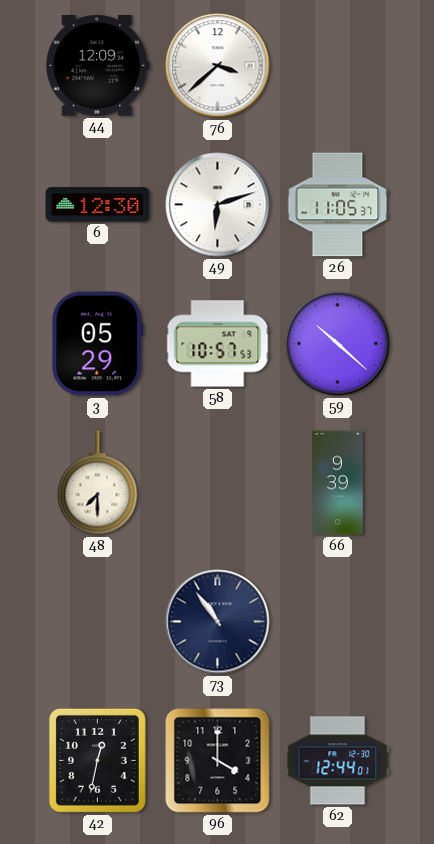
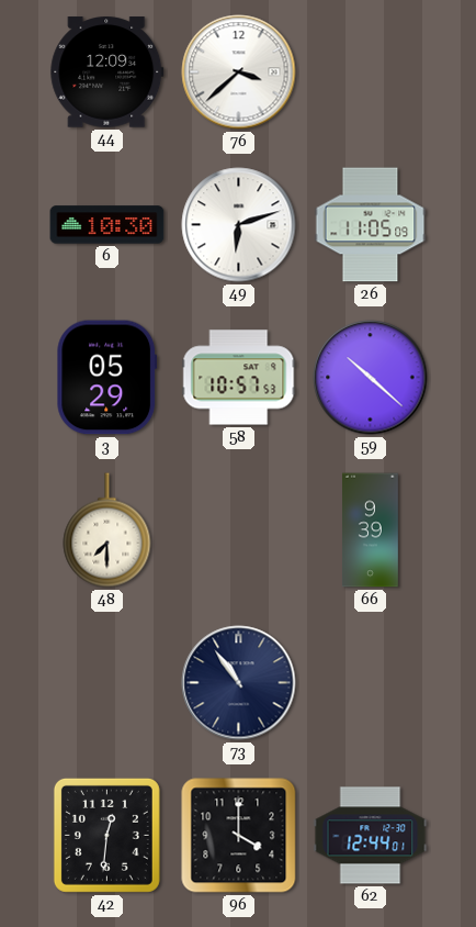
6: 12:30 -> 10:30 (107, 225)
26: 11:05:37 -> 11:05:09 (371, 225)
42: 12:32 -> 12:31 (106, 835)
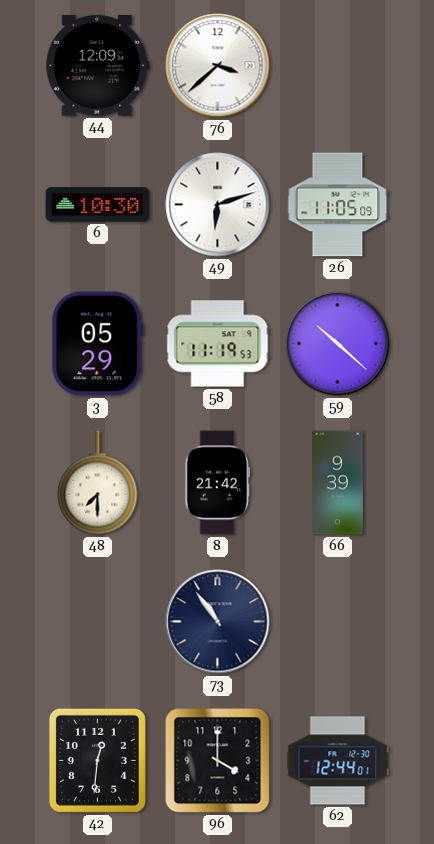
58: 10:57 -> 11:19 (218, 344)
8: none -> 21:42 (218, 483)
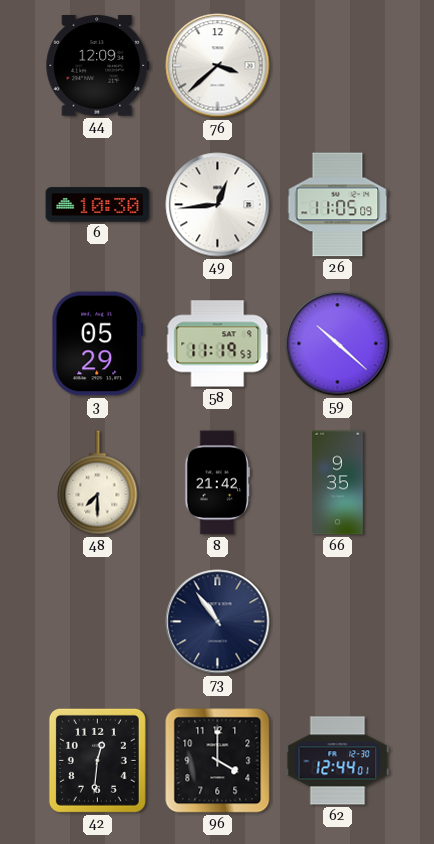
49: 6:12 -> 12:44 (218, 205)
66: 9:39 -> 9:35 (338, 483)
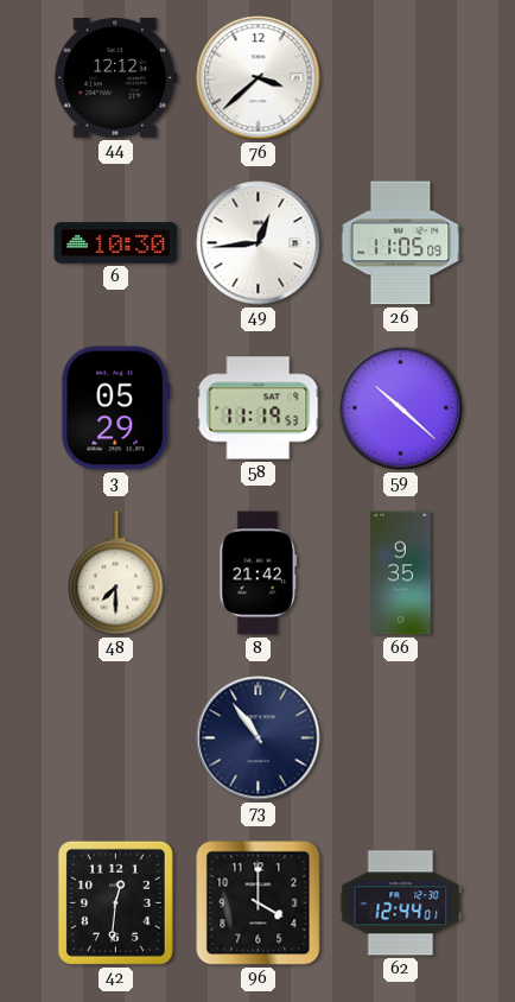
44: 12:09 -> 12:12 (116, 78)
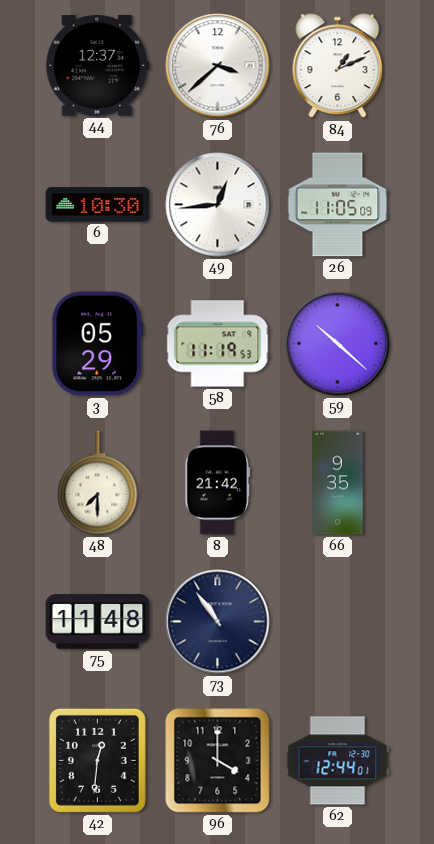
44: 12:12 -> 12:37 (98, 66)
84: none -> 1:11 (338, 66)
75: none -> 11:48 (98, 622)
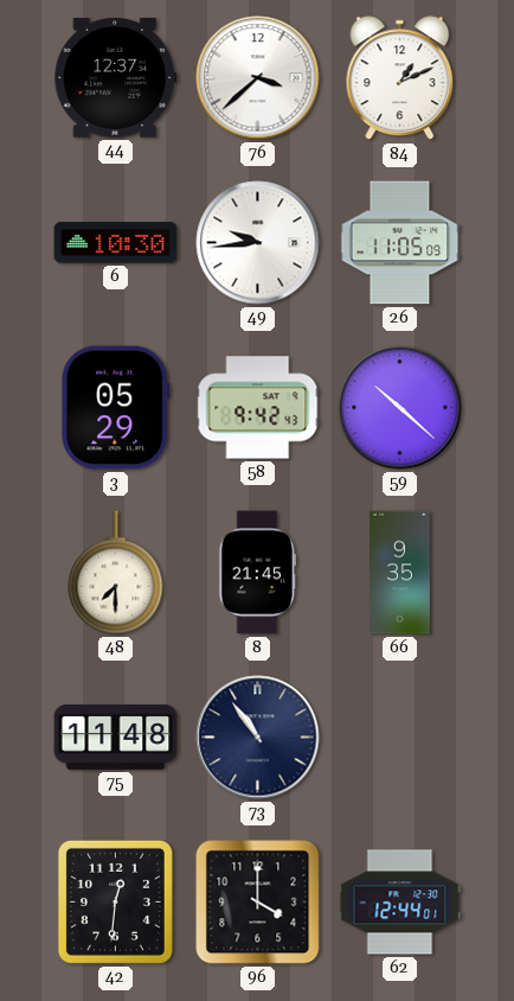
49: 12:44 -> 9:44 (258, 243)
58: 11:19 -> 9:42 (258, 408)
8: 21:42 -> 21:45 (258, 573)
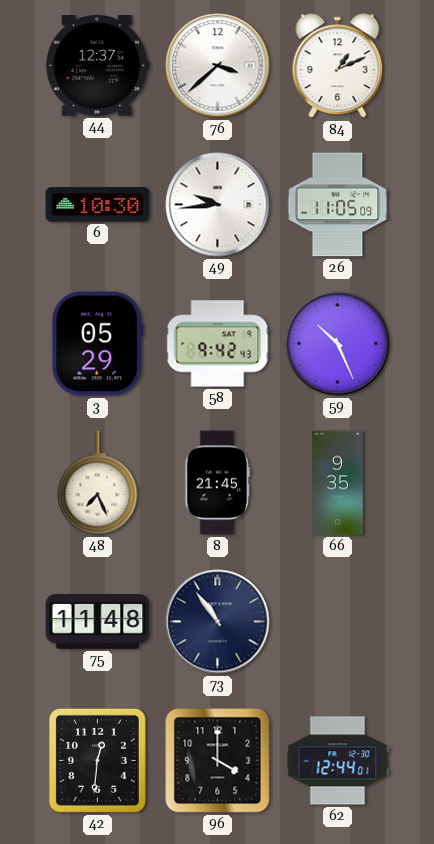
59: 10:22 -> 10:26 (338, 344)
48: 7:30 -> 7:26 (98, 483)
